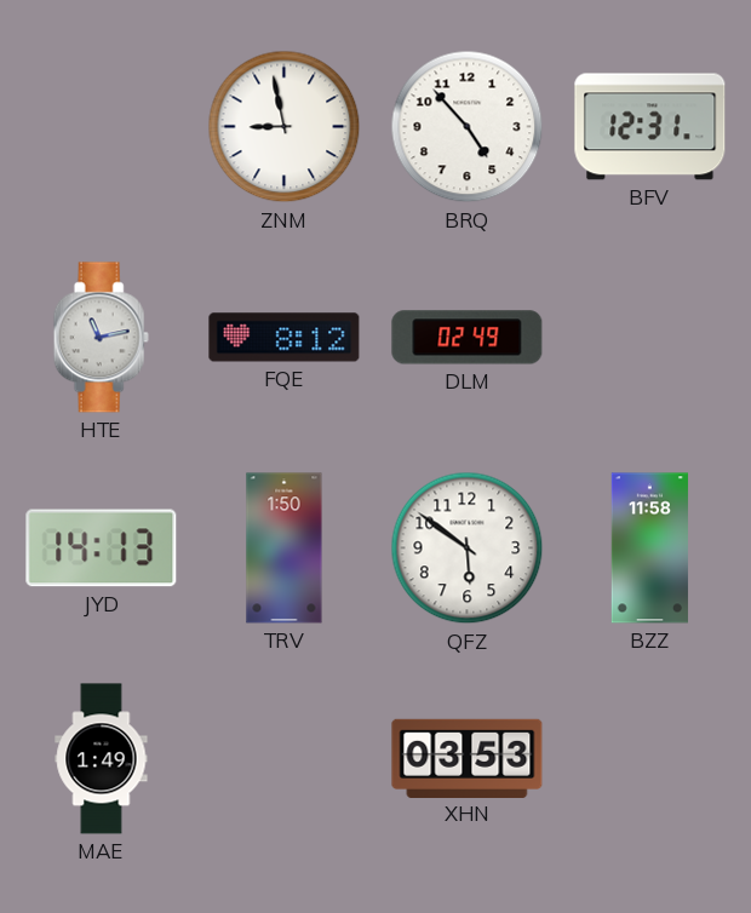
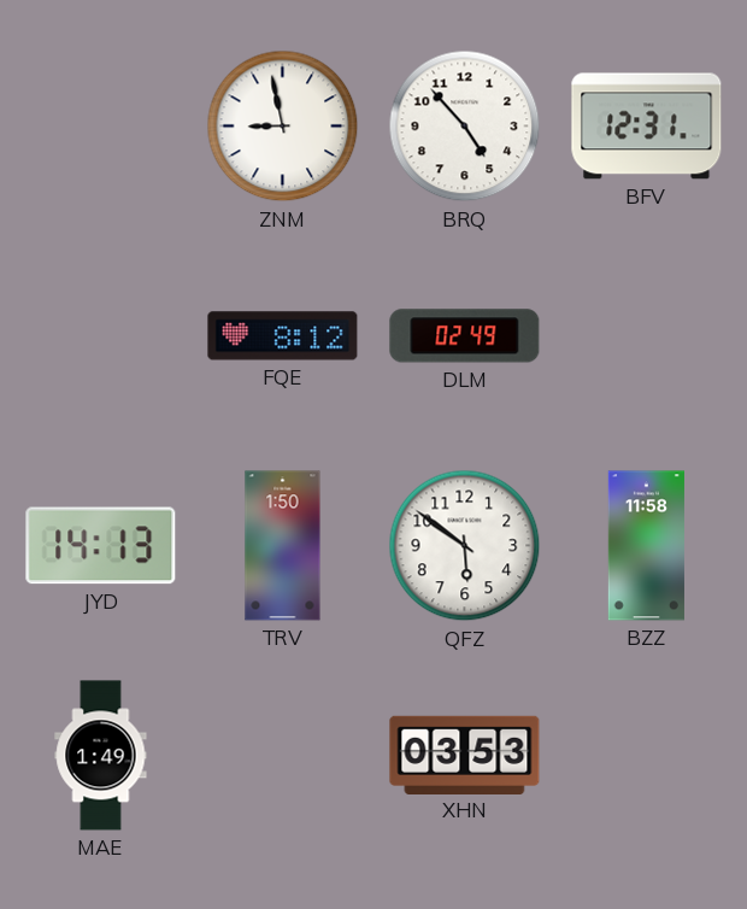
HTE: 11:13 -> none (101, 338)
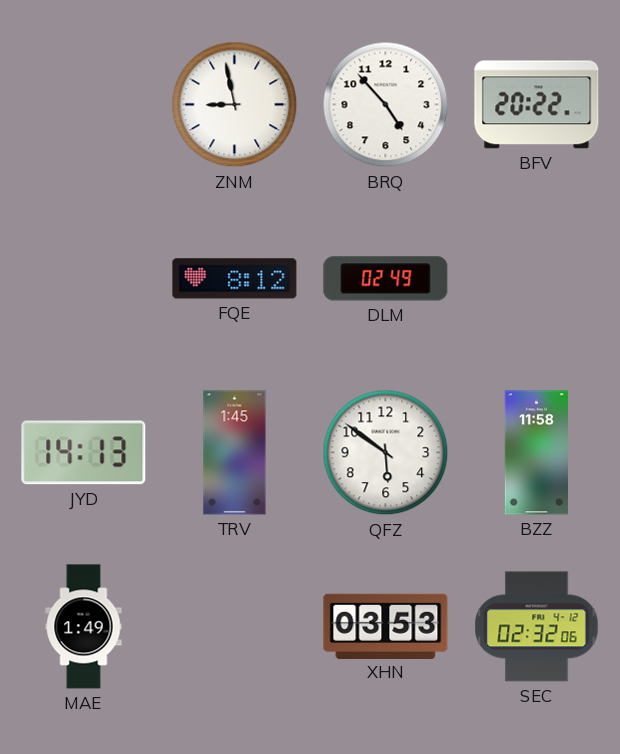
BFV: 12:31 -> 20:22 (537, 105)
TRV: 1:50 -> 1:45 (235, 453)
SEC: none -> 02:32 (537, 627)
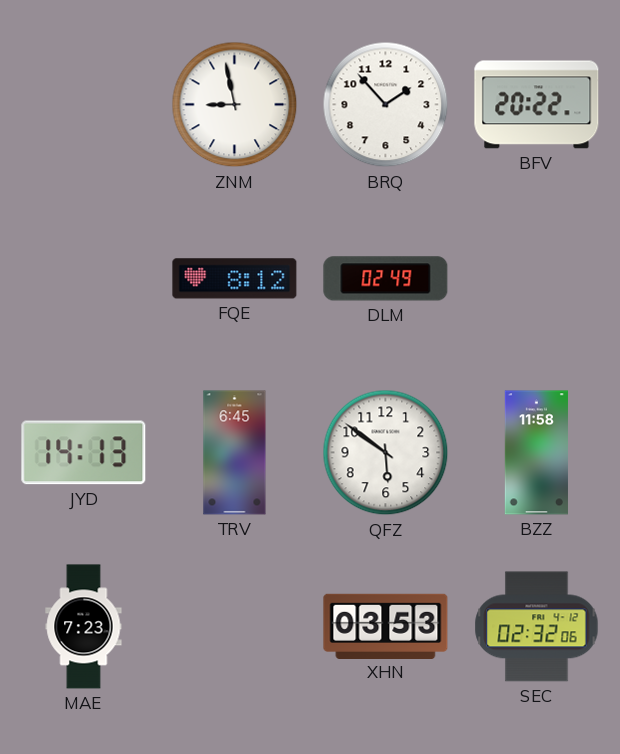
BRQ: 4:53 -> 1:53 (386, 105)
TRV: 1:45 -> 6:45 (235, 453)
MAE: 1:49 -> 7:23 (84, 627)
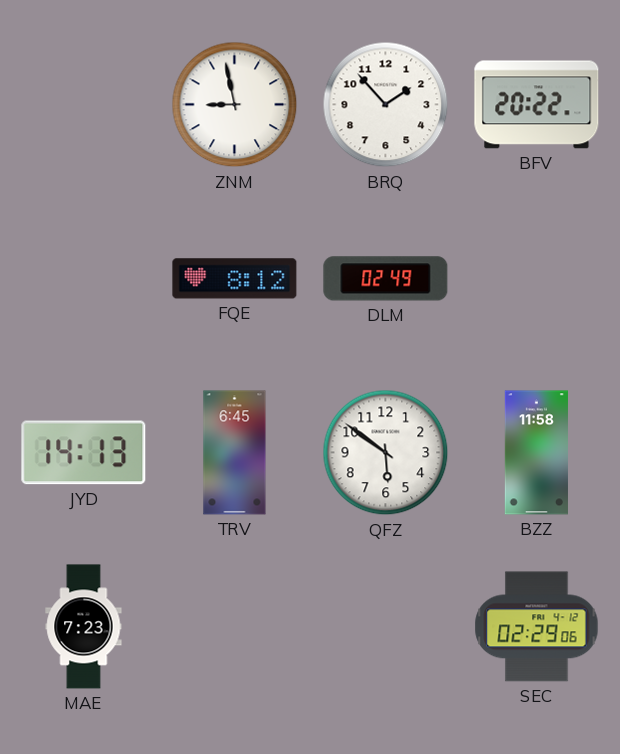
XHN: 03:53 -> none (386, 626)
SEC: 02:32 -> 02:29 (537, 627)
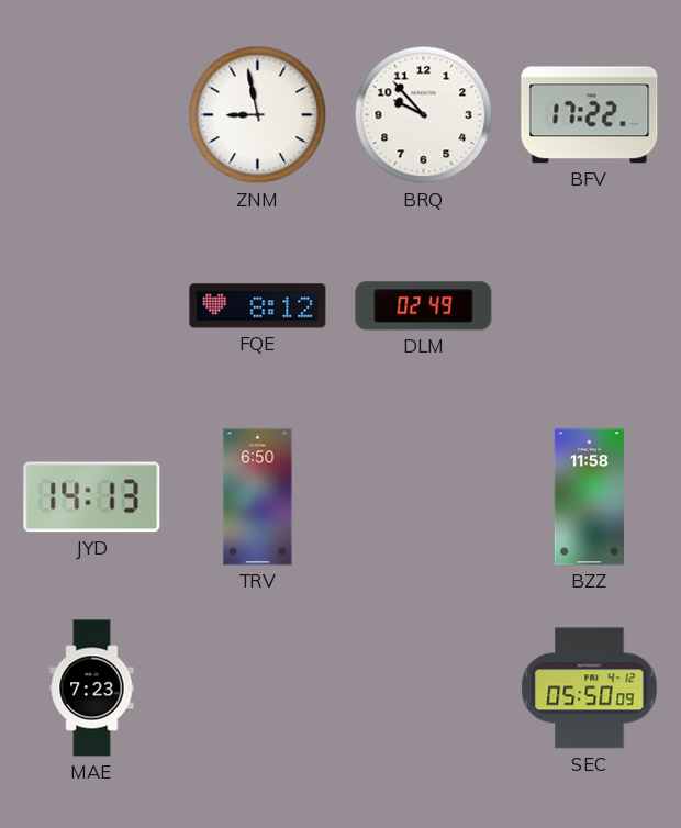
BRQ: 1:53 -> 9:53 (424, 115)
BFV: 20:22 -> 17:22 (590, 115)
TRV: 6:45 -> 6:50 (258, 497)
QFZ: 5:51 -> none (386, 453)
SEC: 02:29 -> 05:50 (590, 689)
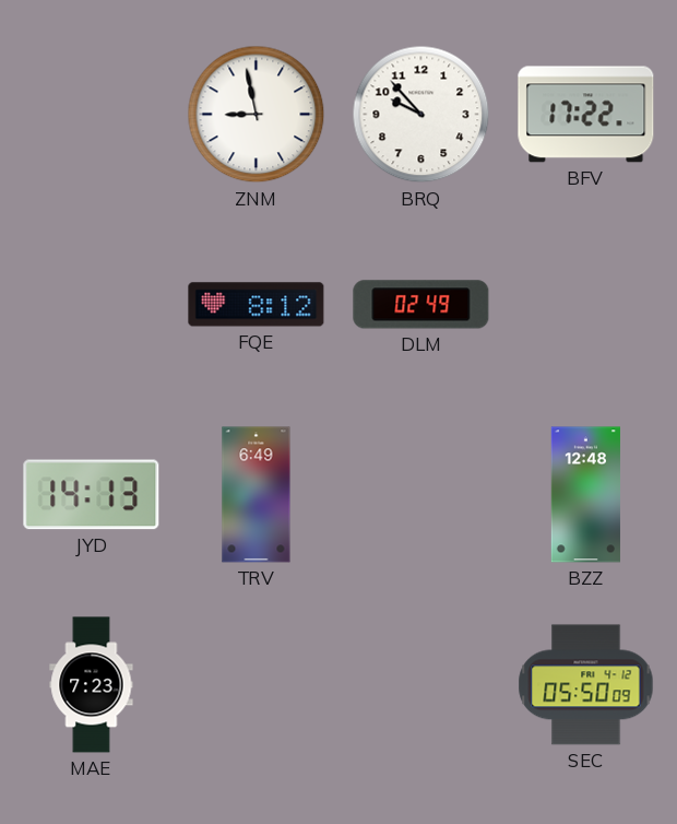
TRV: 6:50 -> 6:49 (257, 495)
BZZ: 11:58 -> 12:48 (585, 495)
